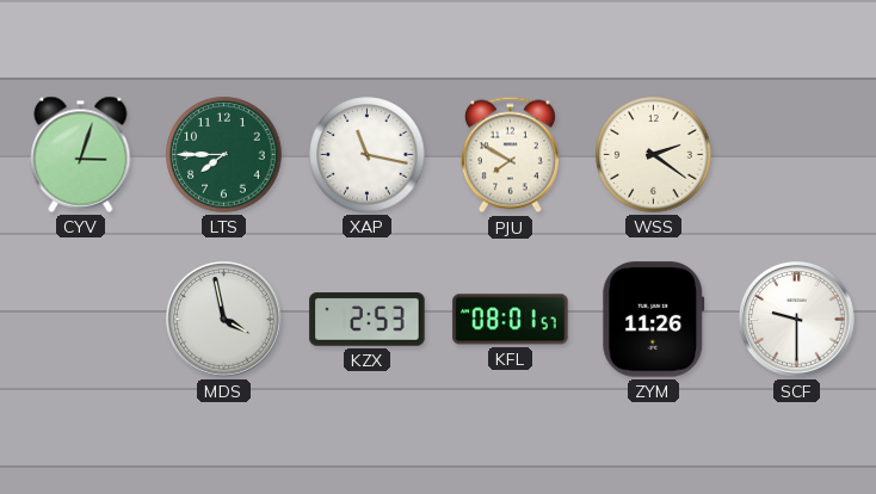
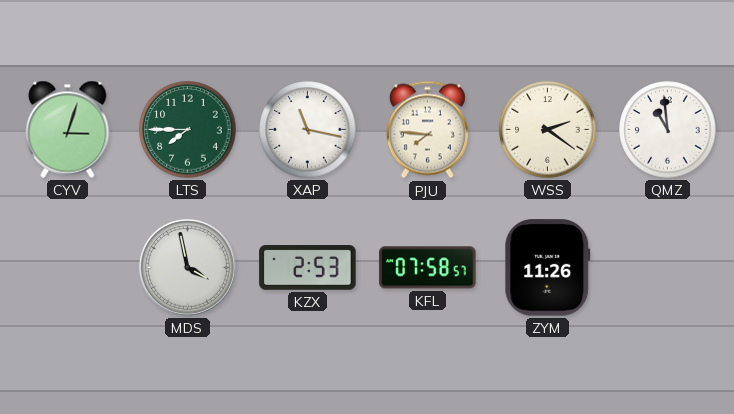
PJU: 7:50 -> 7:46 (427, 130)
QMZ: none -> 10:59 (668, 130)
KFL: 08:01 -> 07:58 (428, 268)
SCF: 9:30 -> none (797, 320)
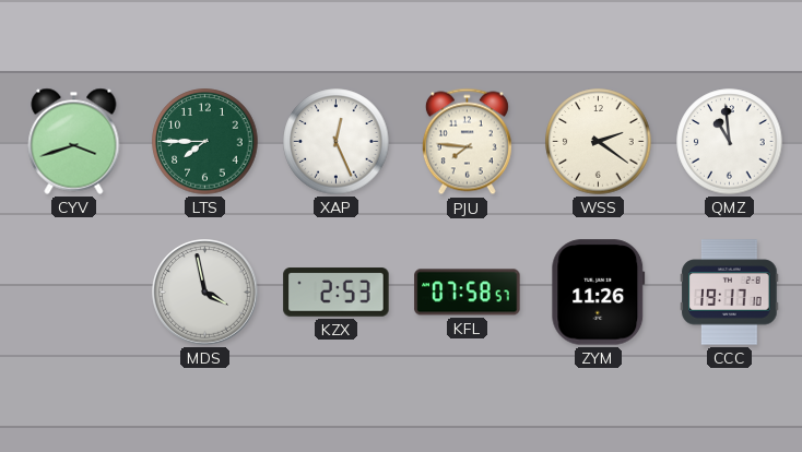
CYV: 3:03 -> 3:42 (74, 141)
XAP: 11:17 -> 12:26 (337, 142)
CCC: none -> 19:17 (730, 293)
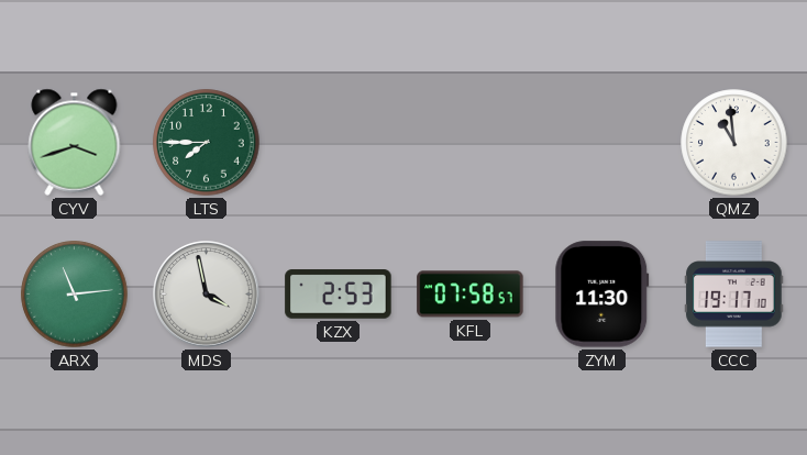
XAP: 12:26 -> none (337, 142)
PJU: 7:46 -> none (467, 142)
WSS: 2:21 -> none (599, 142)
ARX: none -> 11:14 (75, 295)
ZYM: 11:26 -> 11:30 (603, 295)
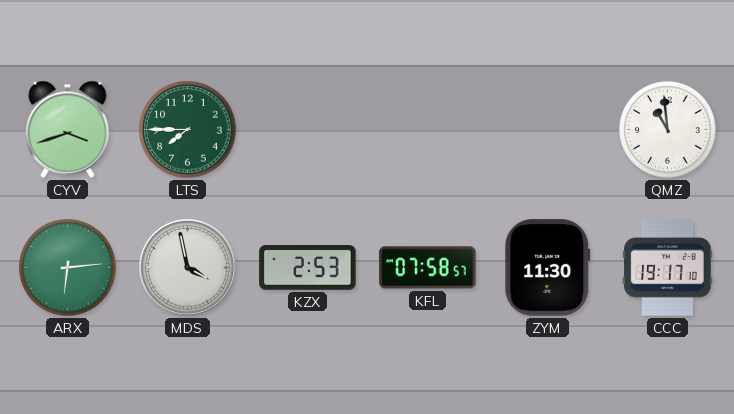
ARX: 11:14 -> 6:14 (68, 268)
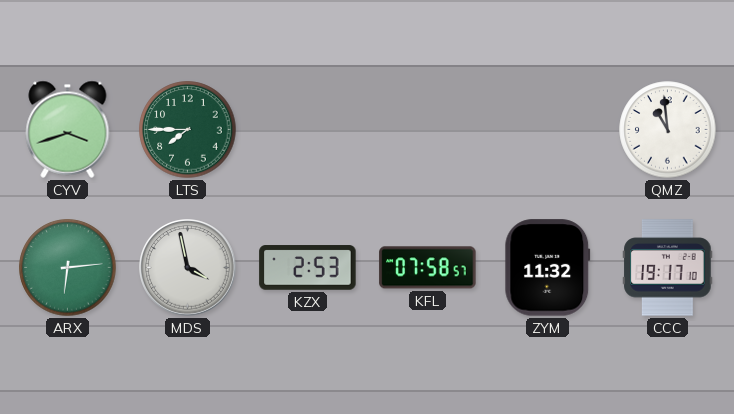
ZYM: 11:30 -> 11:32 (548, 268)
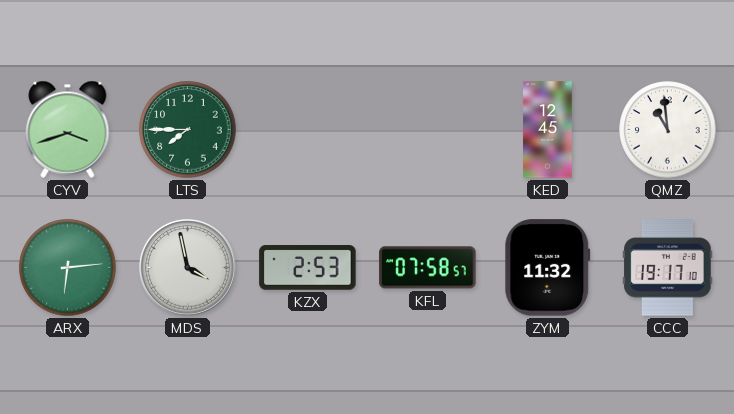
KED: none -> 12:45 (548, 130)
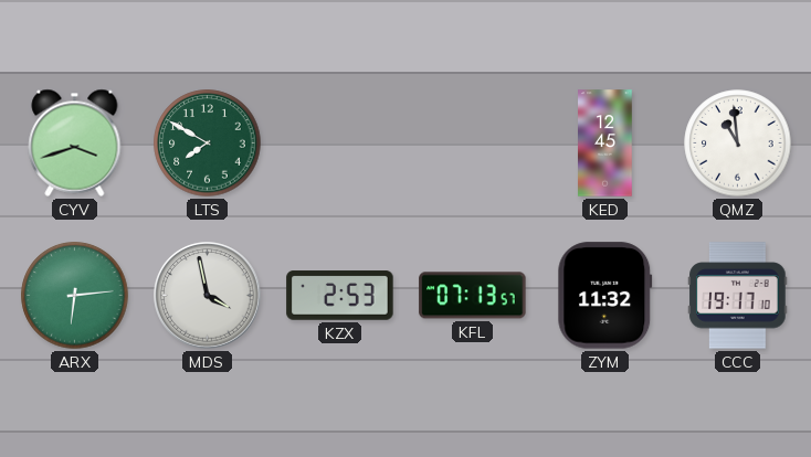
LTS: 7:45 -> 7:50 (208, 144)
KFL: 07:58 -> 07:13 (473, 296)
